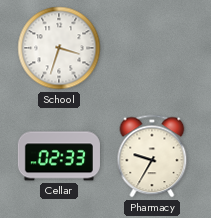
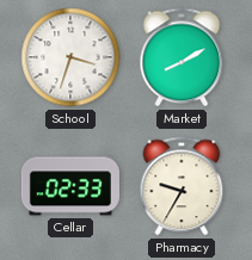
Market: none -> 8:10 (182, 57)
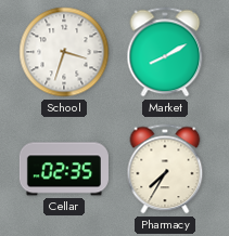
Cellar: 02:33 -> 02:35 (64, 169)
Pharmacy: 9:35 -> 7:35 (165, 169)
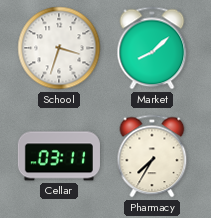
Market: 8:10 -> 8:08 (152, 48)
Cellar: 02:35 -> 03:11 (59, 156)
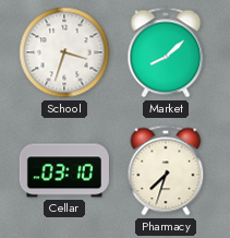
Cellar: 03:11 -> 03:10 (64, 170)
Pharmacy: 7:35 -> 7:33 (166, 170)
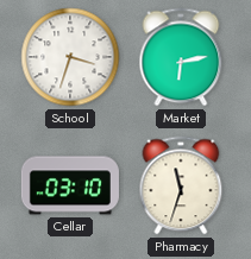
Market: 8:08 -> 6:13 (181, 57)
Pharmacy: 7:33 -> 11:33 (181, 185)
